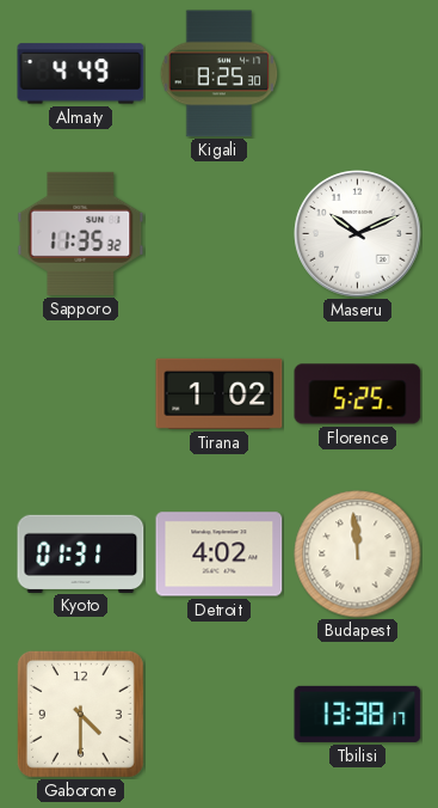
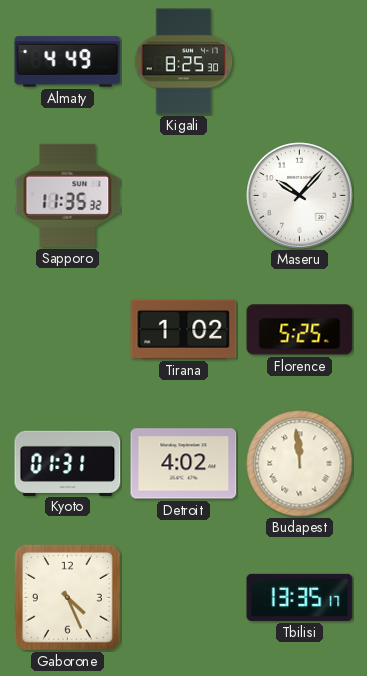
Maseru: 10:11 -> 10:07 (300, 196)
Gaborone: 4:30 -> 4:26 (67, 597)
Tbilisi: 13:38 -> 13:35 (300, 597)
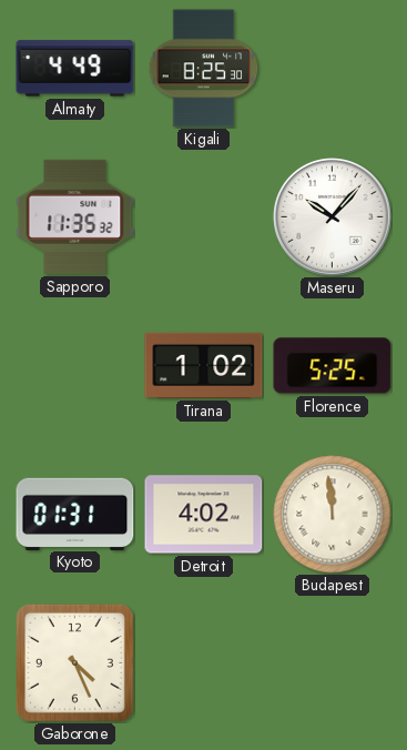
Tbilisi: 13:35 -> none (300, 597)
